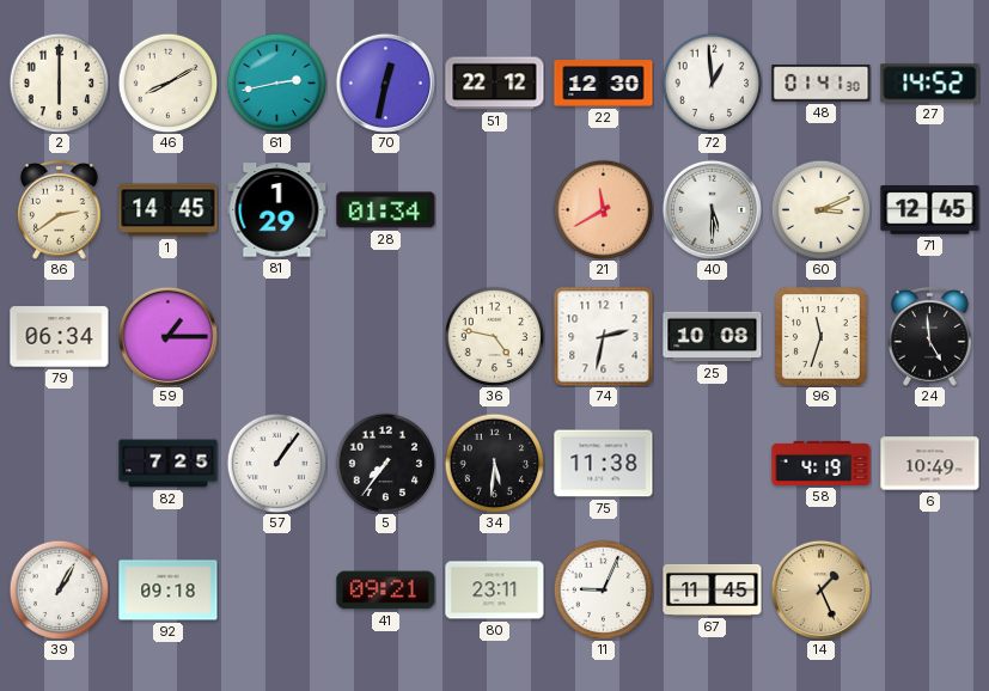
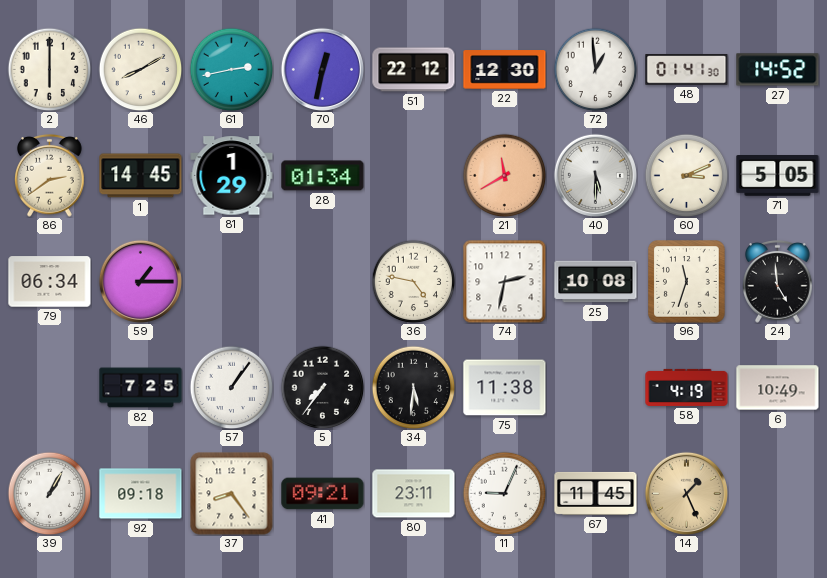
71: 12:45 -> 5:05 (778, 176)
37: none -> 8:24 (232, 494)
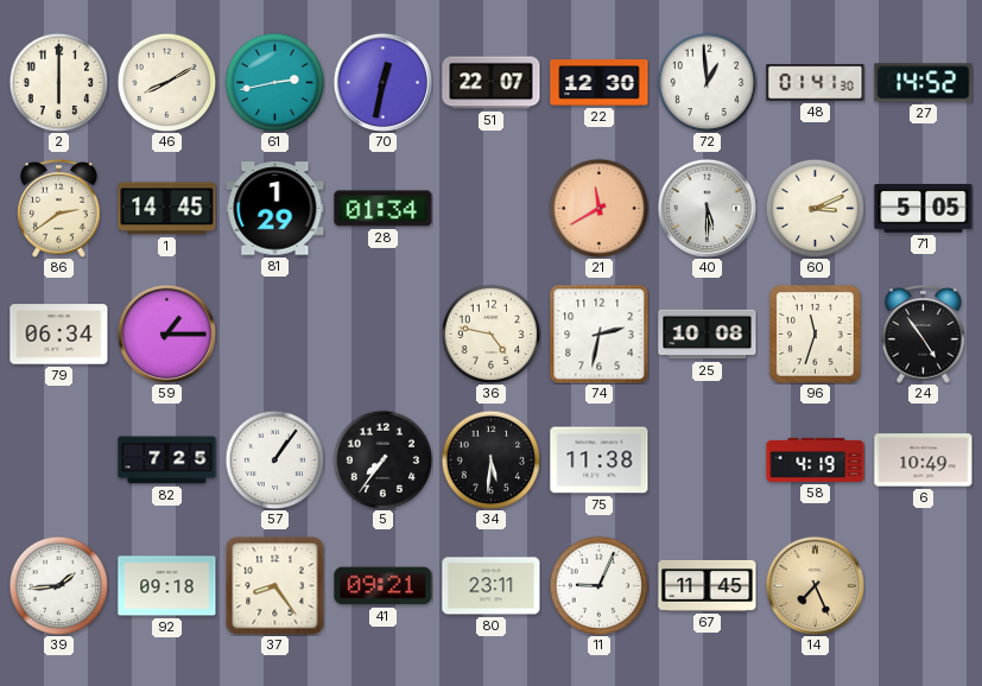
51: 22:12 -> 22:07 (492, 83)
24: 4:59 -> 4:54 (924, 334)
39: 1:05 -> 1:44 (58, 585)
14: 1:26 -> 7:26 (815, 585)
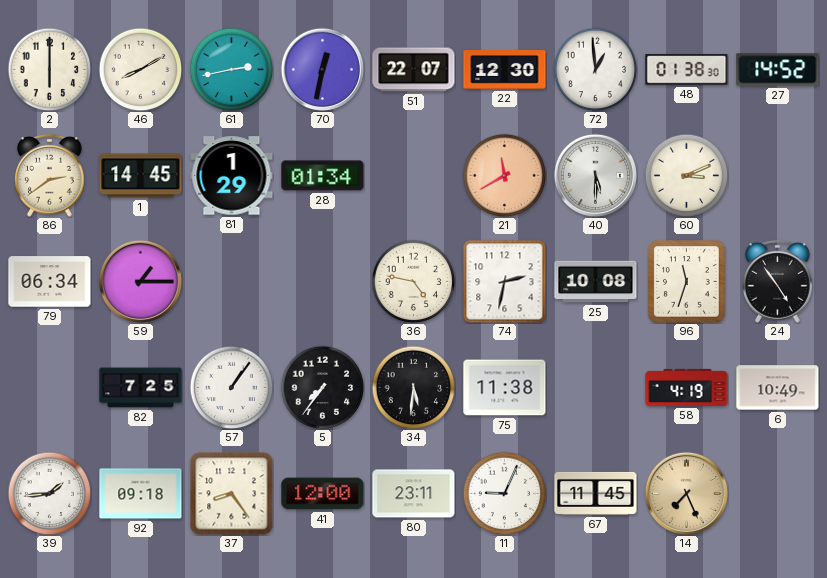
48: 01:41 -> 01:38 (687, 70)
71: 5:05 -> none (924, 209)
41: 09:21 -> 12:00 (323, 494)
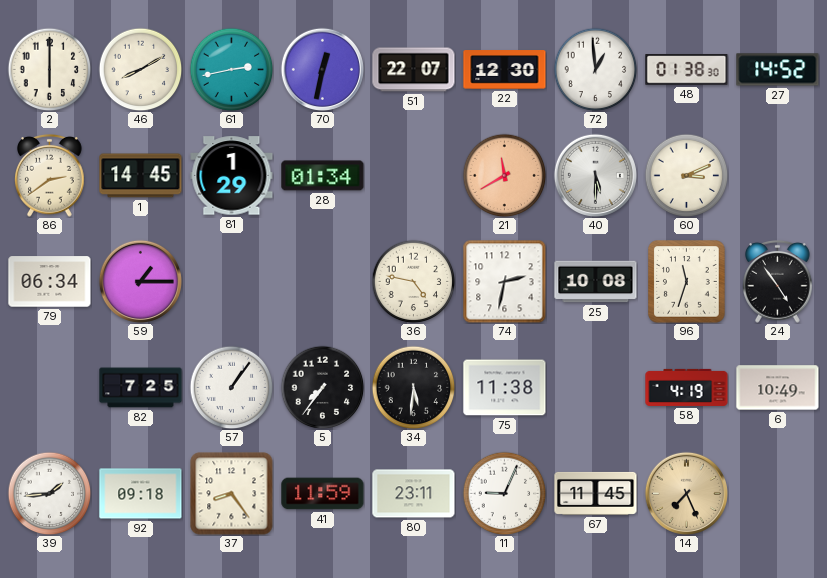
41: 12:00 -> 11:59 (323, 494)
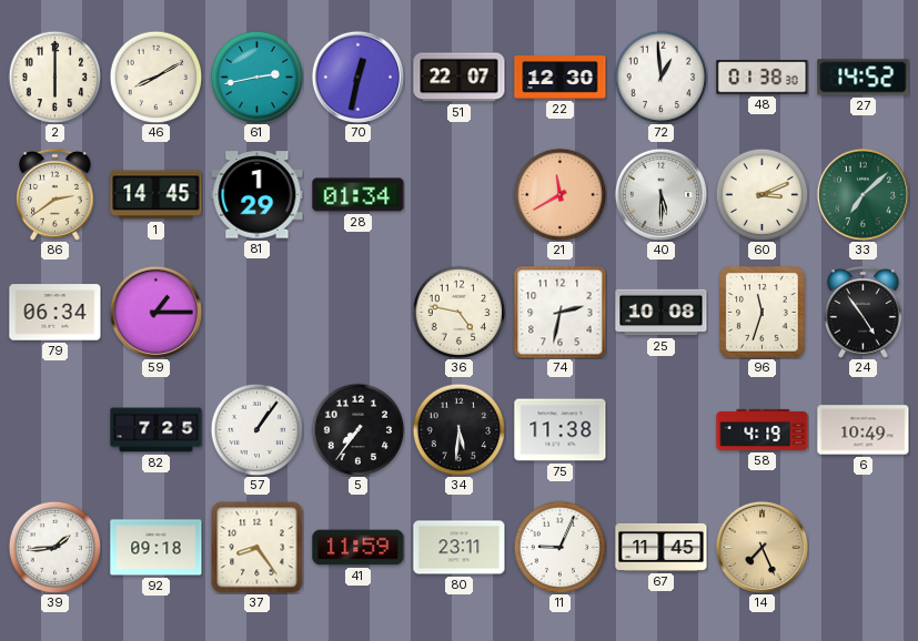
33: none -> 7:08 (862, 194)
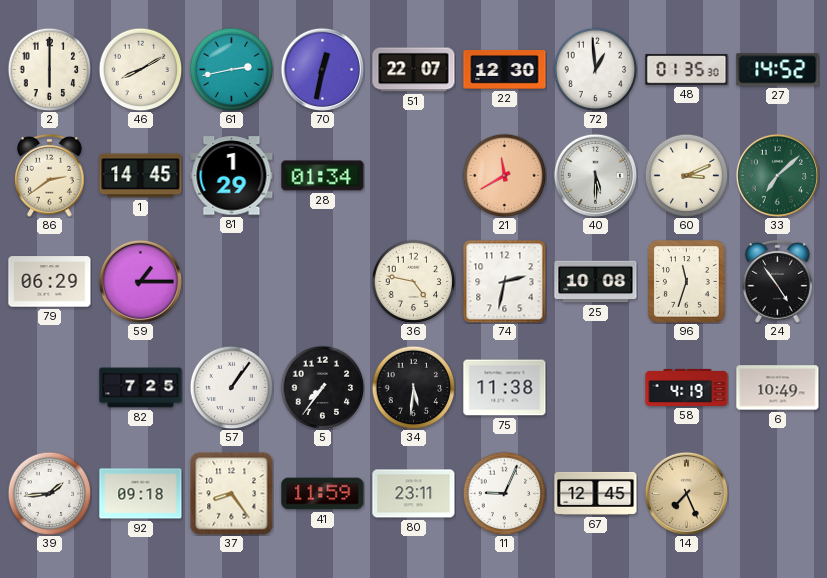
48: 01:38 -> 01:35 (687, 70)
79: 06:34 -> 06:29 (50, 282)
67: 11:45 -> 12:45 (596, 493)
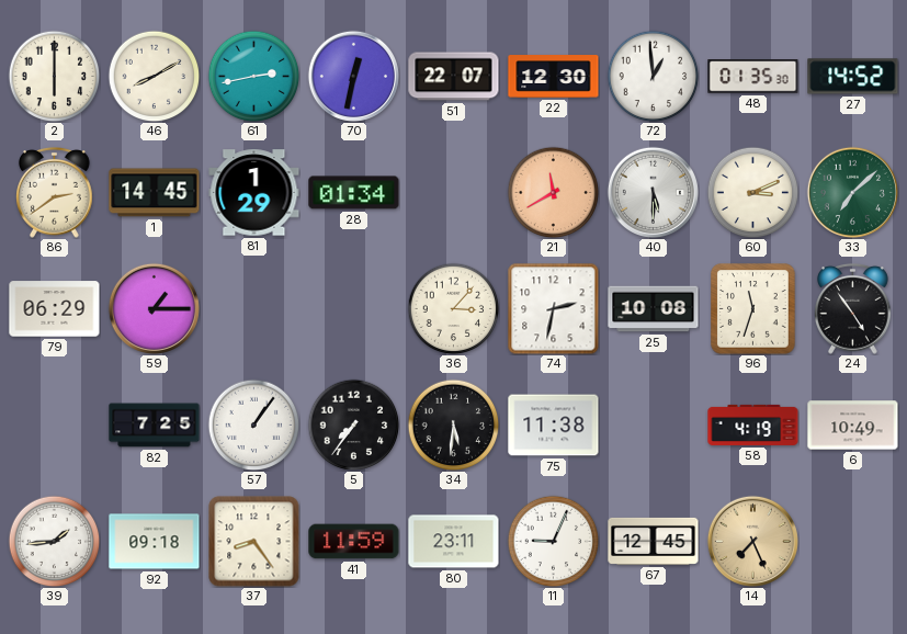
36: 4:47 -> 3:07 (453, 308)
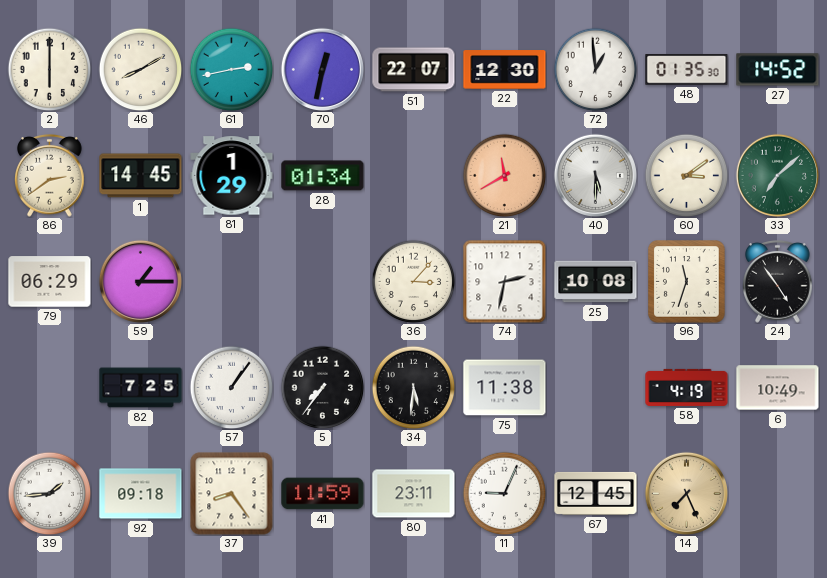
60: 3:11 -> 3:09 (686, 175)
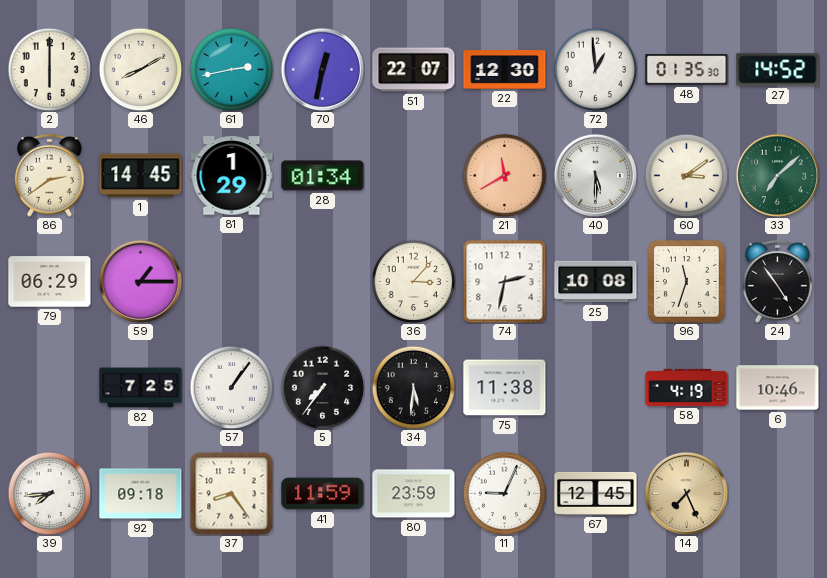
6: 10:49 -> 10:46 (778, 388)
39: 1:44 -> 7:44 (49, 493)
80: 23:11 -> 23:59 (414, 494)
